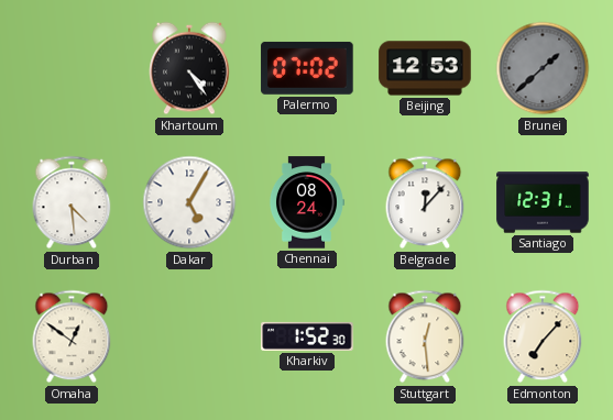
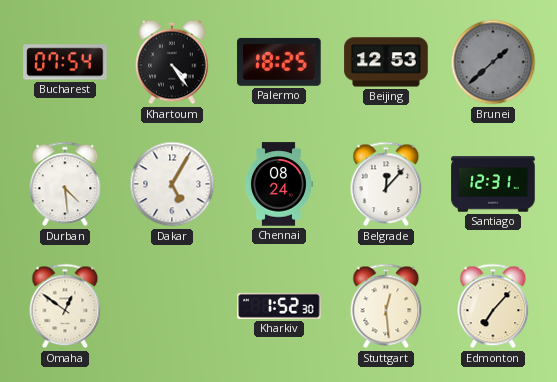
Bucharest: none -> 07:54 (65, 62)
Palermo: 07:02 -> 18:25 (279, 62)
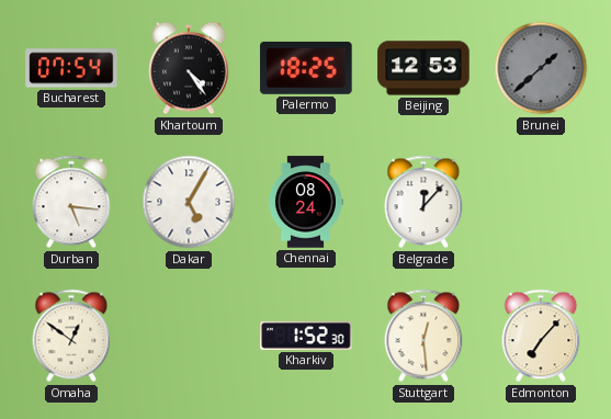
Durban: 4:29 -> 5:16 (71, 202)
Santiago: 12:31 -> none (493, 184)
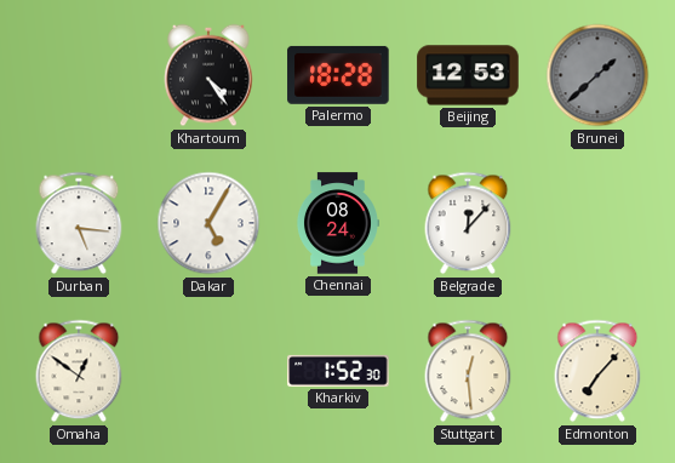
Bucharest: 07:54 -> none (71, 68)
Palermo: 18:25 -> 18:28 (338, 75)
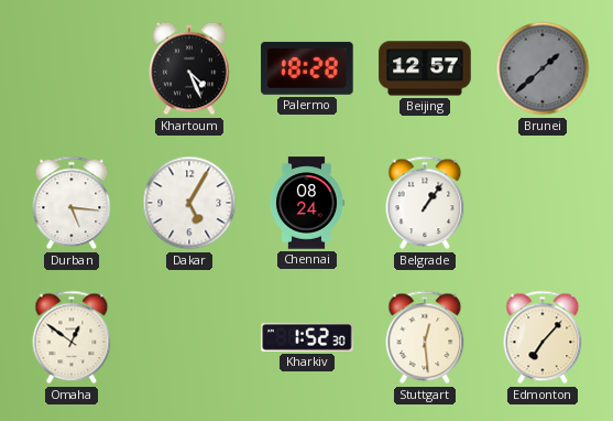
Khartoum: 4:24 -> 4:26 (189, 68)
Beijing: 12:53 -> 12:57 (425, 68)
Belgrade: 12:07 -> 1:06 (425, 203)
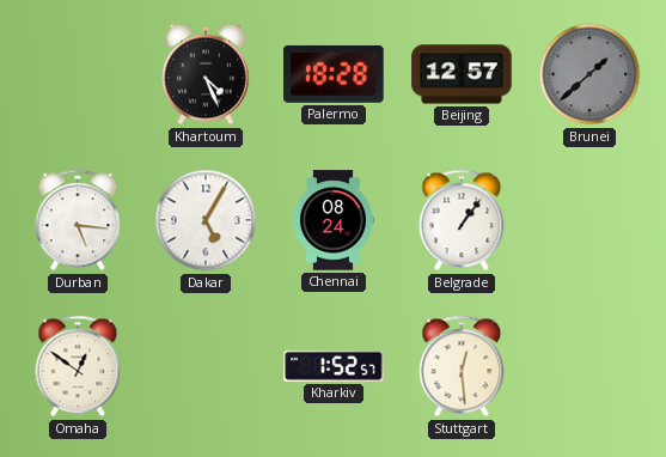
Kharkiv: 1:52:30 -> 1:52:57 (334, 366)
Edmonton: 7:07 -> none (543, 337)
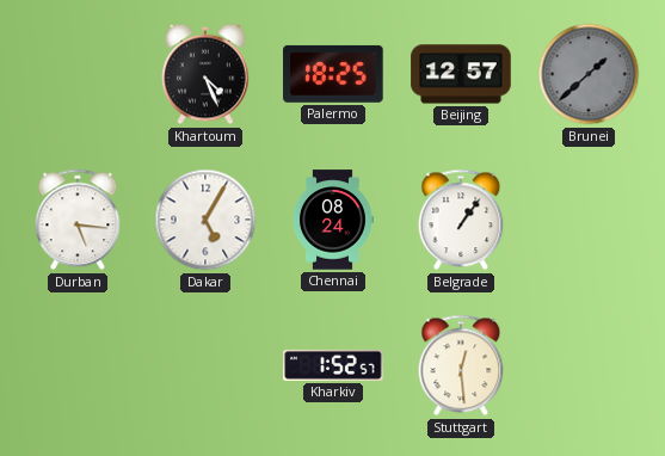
Palermo: 18:28 -> 18:25 (333, 74)
Omaha: 12:51 -> none (78, 366)
